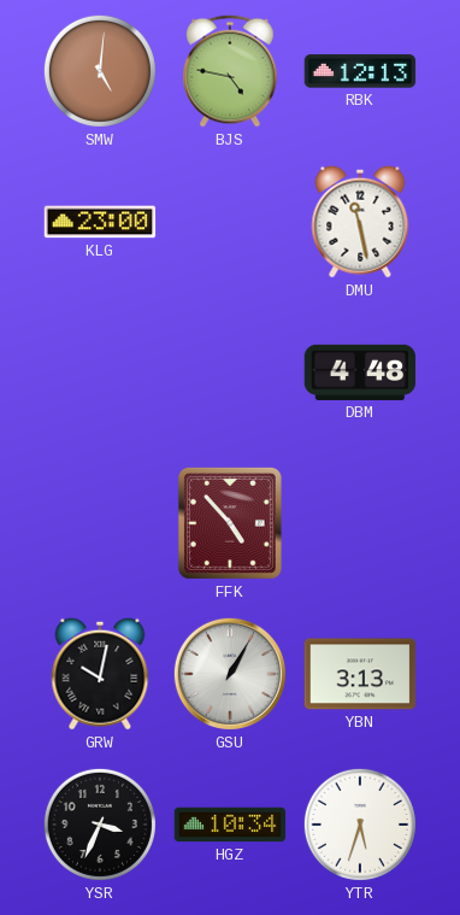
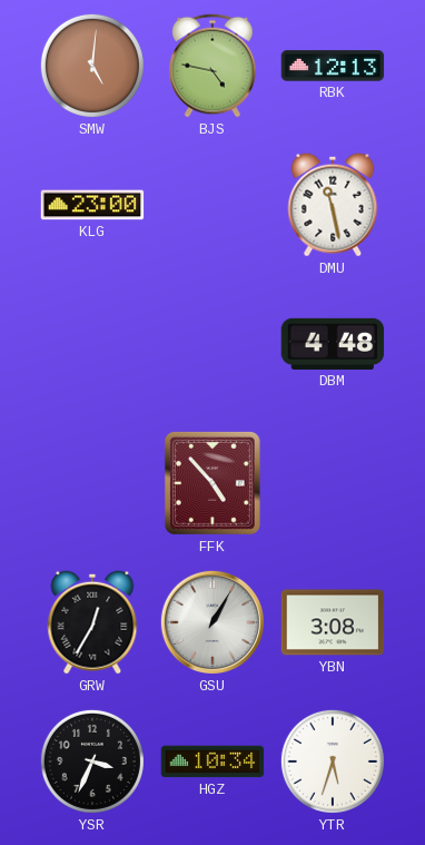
GRW: 10:02 -> 12:35 (92, 622)
YBN: 3:13 -> 3:08 (333, 622)
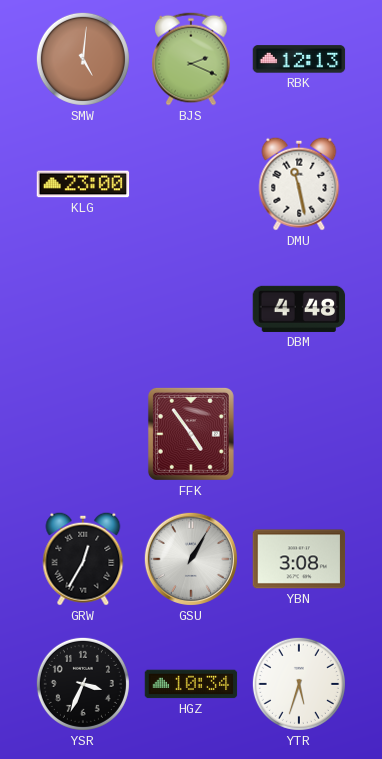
BJS: 4:47 -> 2:19 (191, 59)
FFK: 4:53 -> 4:54 (191, 434)
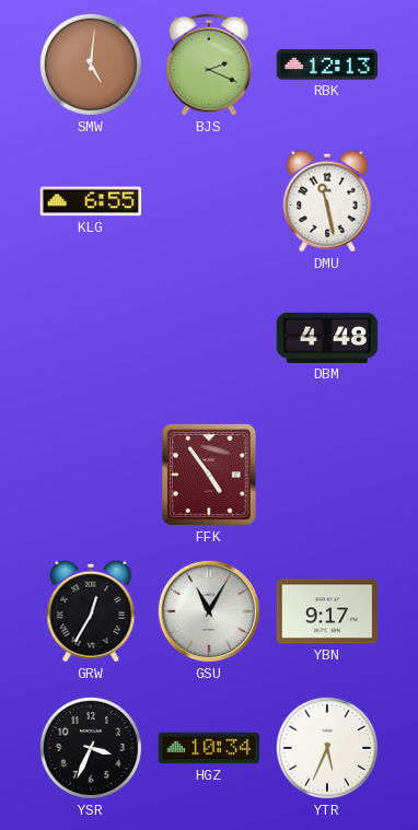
KLG: 23:00 -> 6:55 (91, 201)
GSU: 1:05 -> 11:05 (209, 611)
YBN: 3:08 -> 9:17 (327, 611)
YTR: 5:33 -> 5:34 (327, 748)
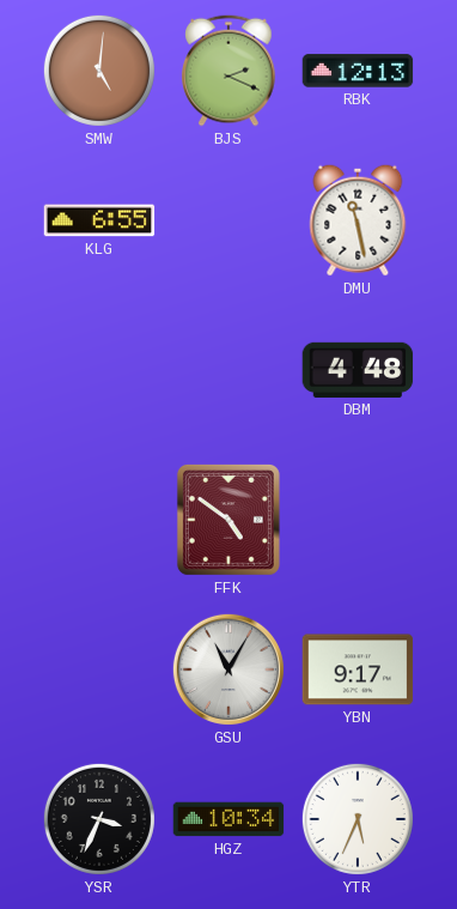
FFK: 4:54 -> 4:51 (228, 520)
GRW: 12:35 -> none (91, 611)
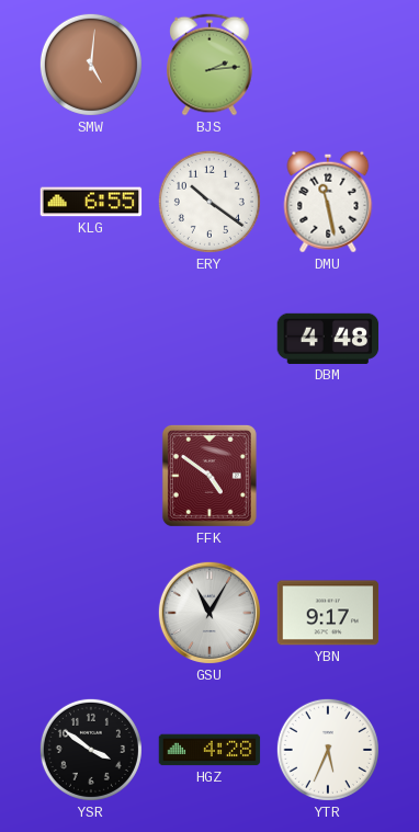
BJS: 2:19 -> 2:14 (209, 65)
RBK: 12:13 -> none (358, 71)
ERY: none -> 10:21 (209, 202)
YSR: 3:34 -> 3:51 (91, 750)
HGZ: 10:34 -> 4:28 (209, 750)
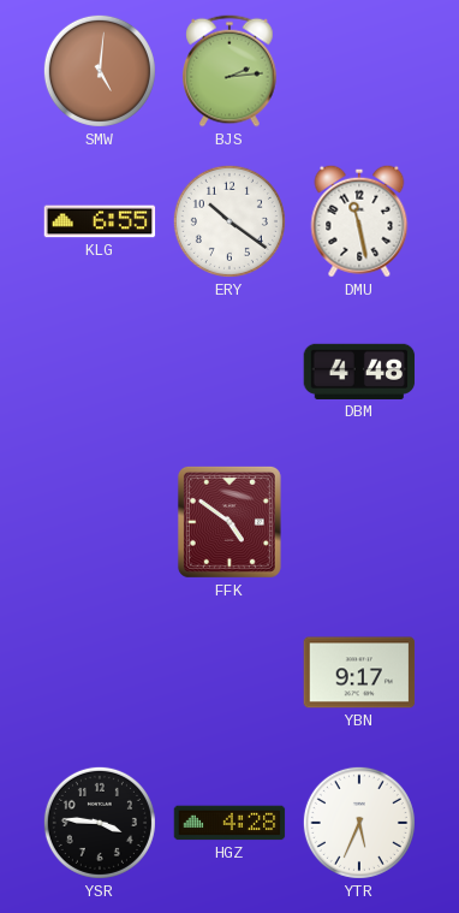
GSU: 11:05 -> none (209, 613)
YSR: 3:51 -> 3:46 (100, 823)
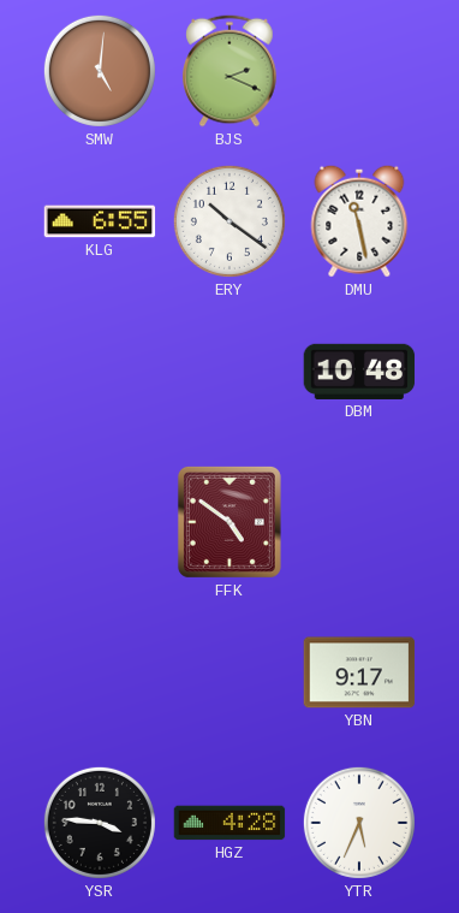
BJS: 2:14 -> 2:19 (229, 71)
DBM: 4:48 -> 10:48 (359, 372)
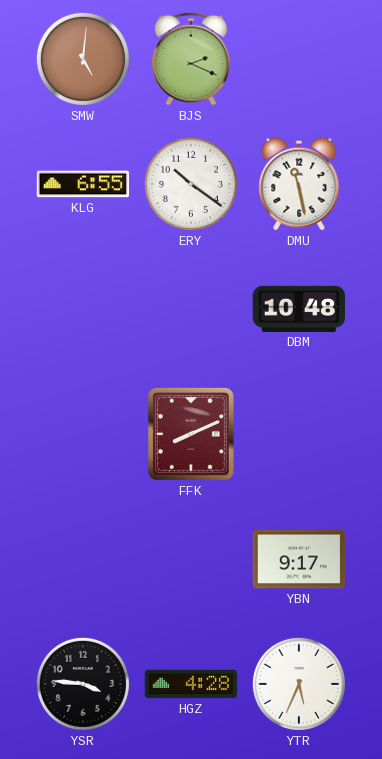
FFK: 4:51 -> 8:11 (191, 434)
